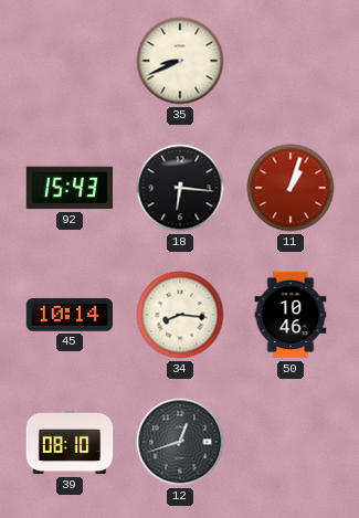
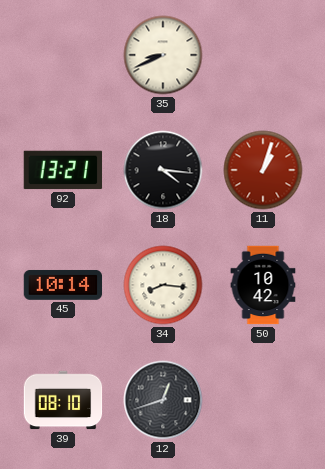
92: 15:43 -> 13:21 (63, 170)
18: 6:16 -> 4:16 (163, 170)
50: 10:46 -> 10:42 (263, 285)
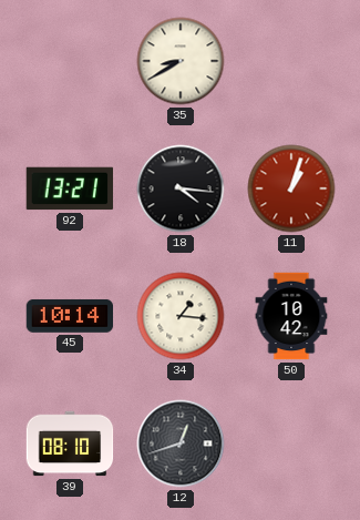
35: 8:41 -> 8:40 (181, 61)
34: 8:16 -> 1:16 (181, 316)
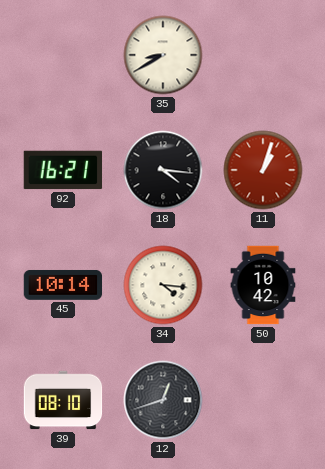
92: 13:21 -> 16:21 (63, 170)
34: 1:16 -> 4:16 (163, 285)
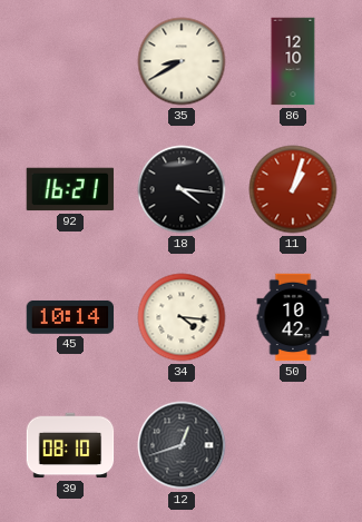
86: none -> 12:10 (293, 61)
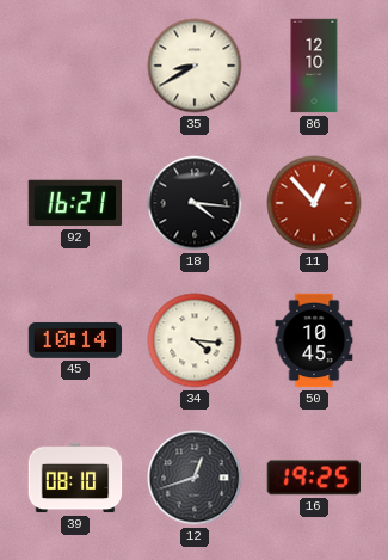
11: 1:03 -> 12:53 (314, 203)
50: 10:42 -> 10:45 (314, 340)
16: none -> 19:25 (314, 478)
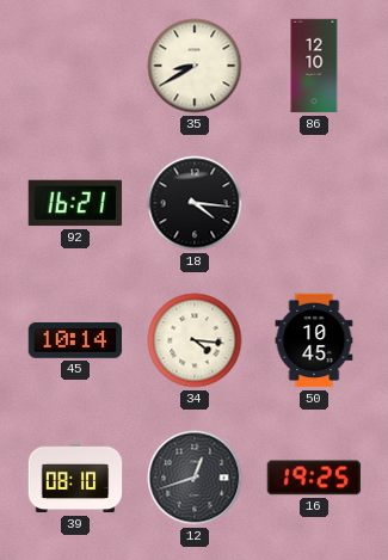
11: 12:53 -> none (314, 203)
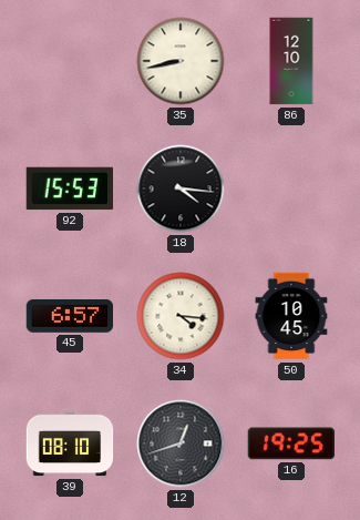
35: 8:40 -> 8:43 (181, 61)
92: 16:21 -> 15:53 (70, 188)
45: 10:14 -> 6:57 (70, 316)
